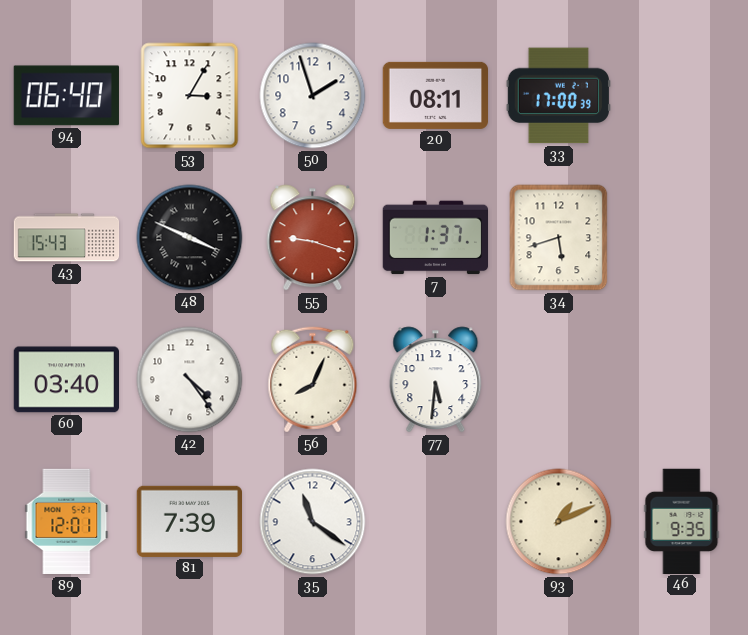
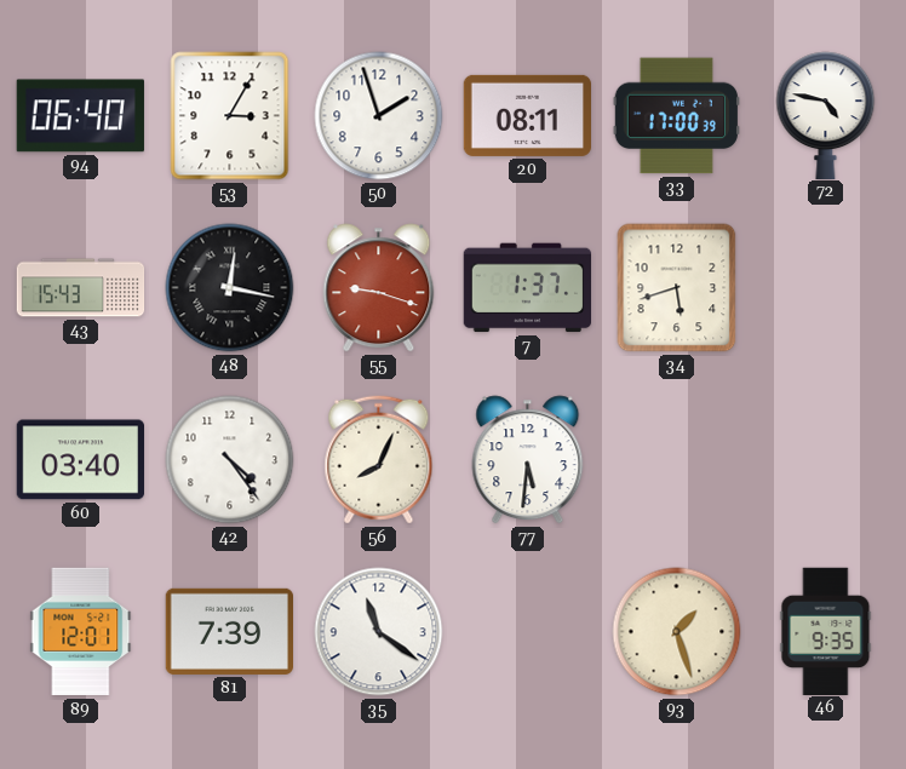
72: none -> 4:47 (826, 115)
48: 3:49 -> 12:17 (230, 288)
93: 1:11 -> 1:27 (677, 632)
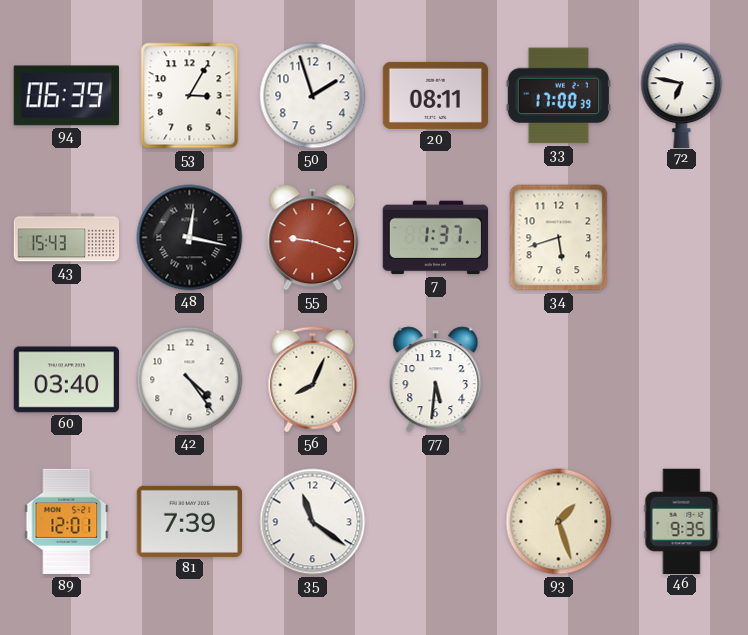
94: 06:40 -> 06:39 (66, 96)
72: 4:47 -> 6:47 (682, 95)
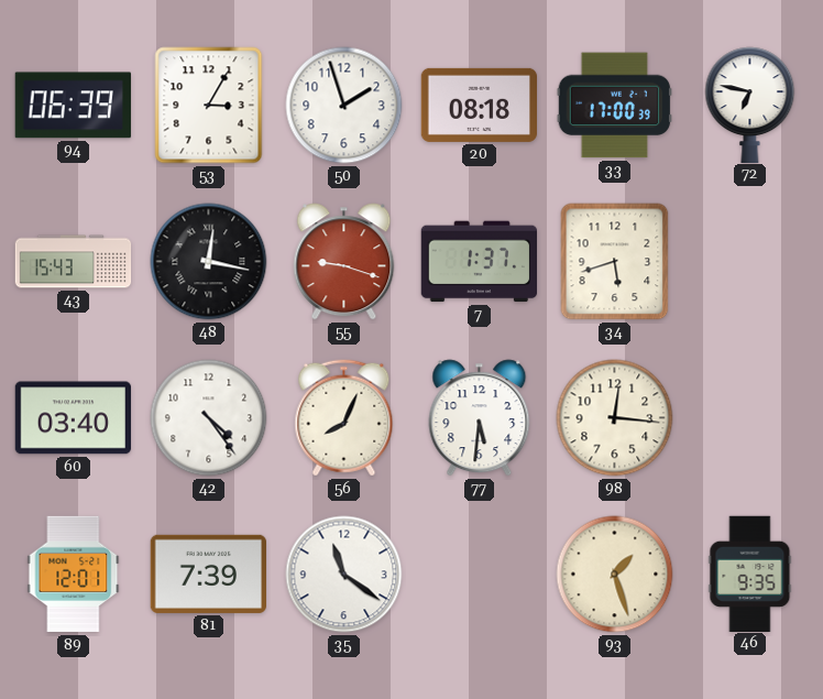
20: 08:11 -> 08:18 (479, 105)
98: none -> 12:16 (615, 418)
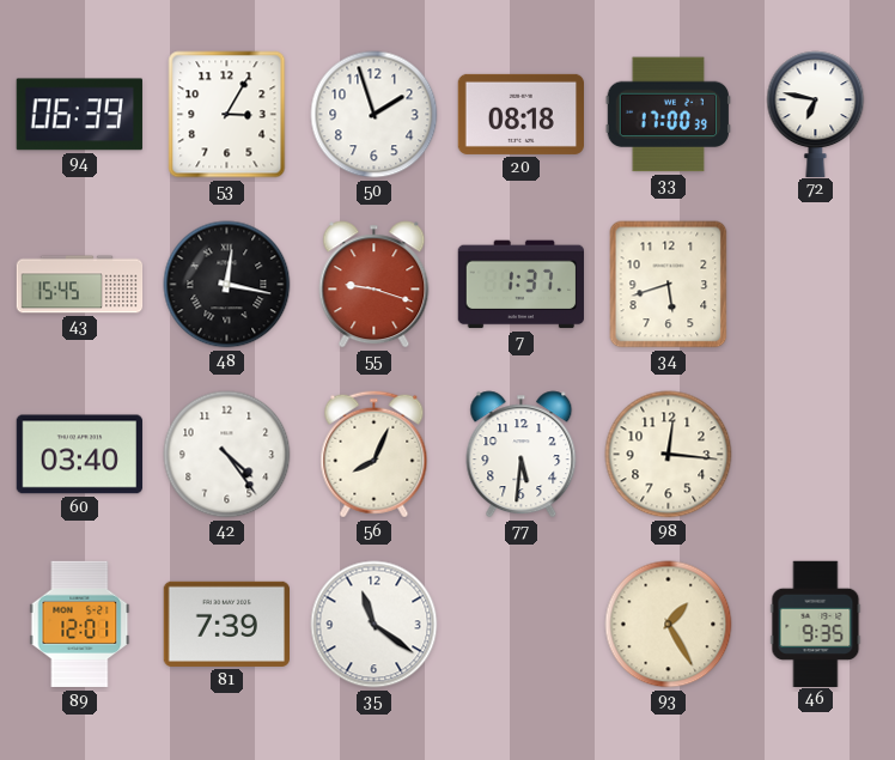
43: 15:43 -> 15:45 (80, 285)
93: 1:27 -> 1:25 (669, 625)
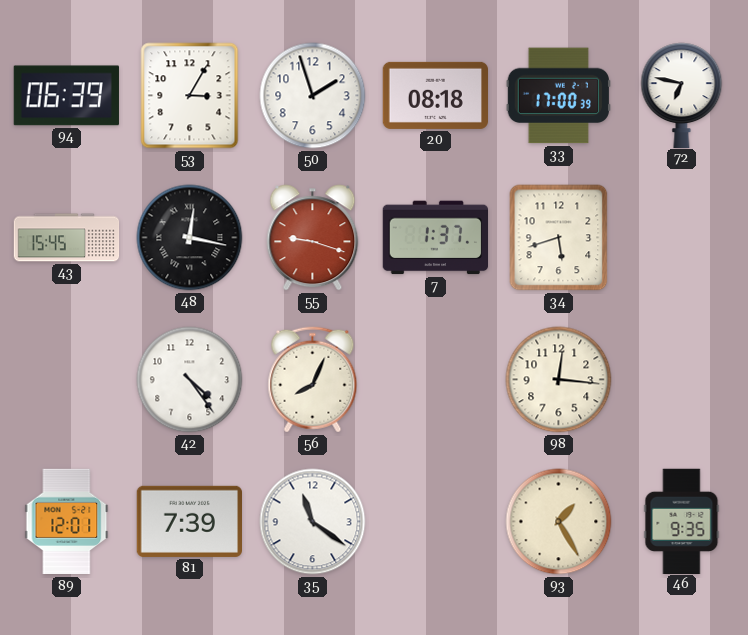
60: 03:40 -> none (79, 455)
77: 5:31 -> none (522, 455)
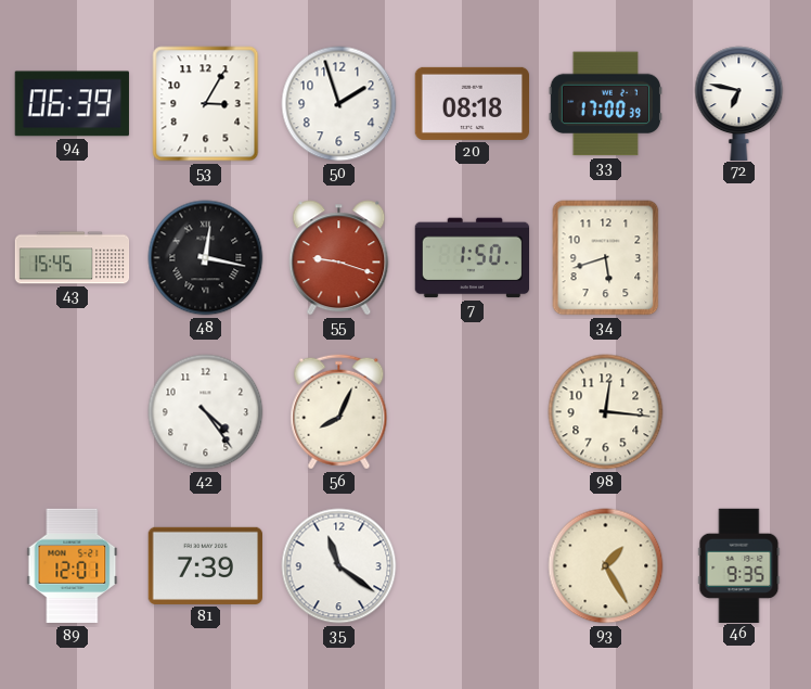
7: 1:37 -> 1:50 (472, 258)
